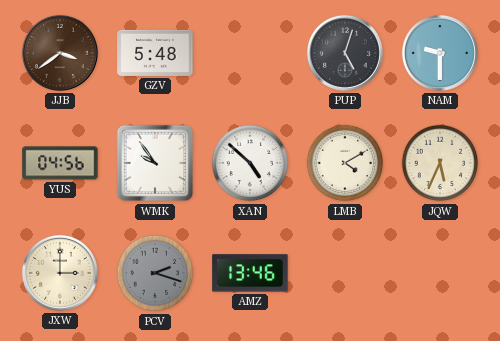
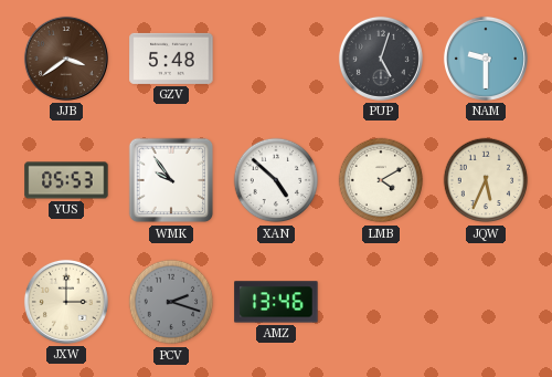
YUS: 04:56 -> 05:53 (66, 180)
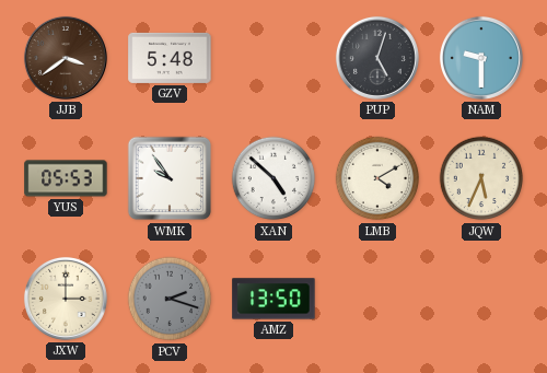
AMZ: 13:46 -> 13:50 (273, 299)
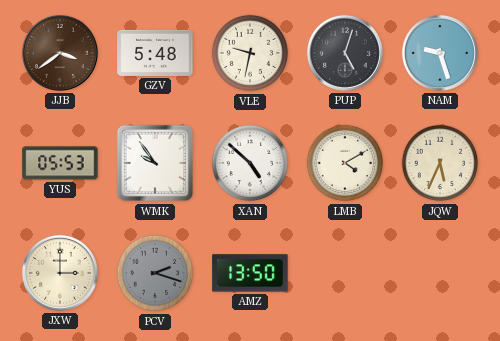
VLE: none -> 9:32 (250, 53)
NAM: 9:30 -> 9:27 (440, 53)
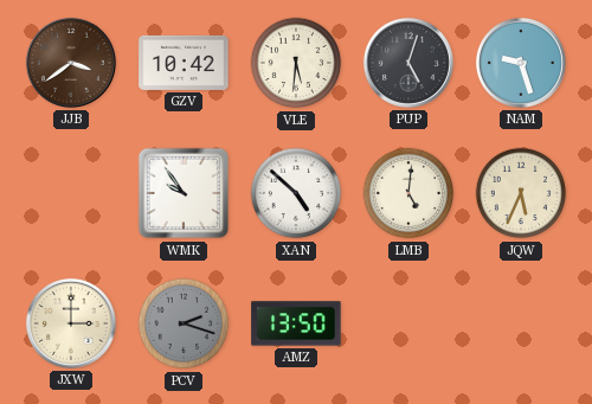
GZV: 5:48 -> 10:42 (184, 63)
VLE: 9:32 -> 5:31 (296, 63)
YUS: 05:53 -> none (60, 163)
LMB: 4:10 -> 5:01 (408, 193)
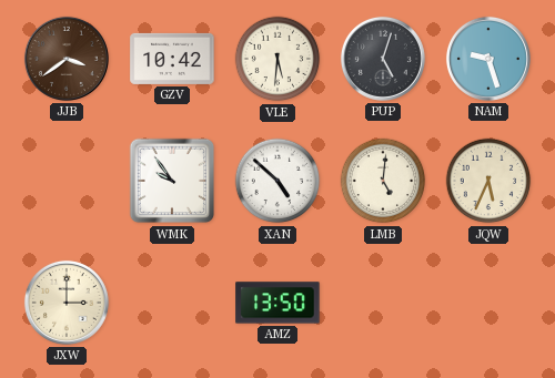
PCV: 2:18 -> none (184, 323)
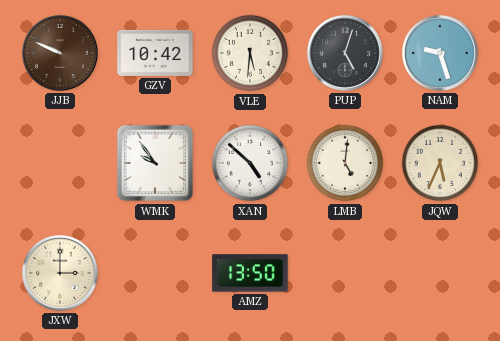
JJB: 3:39 -> 9:49 (60, 53)
